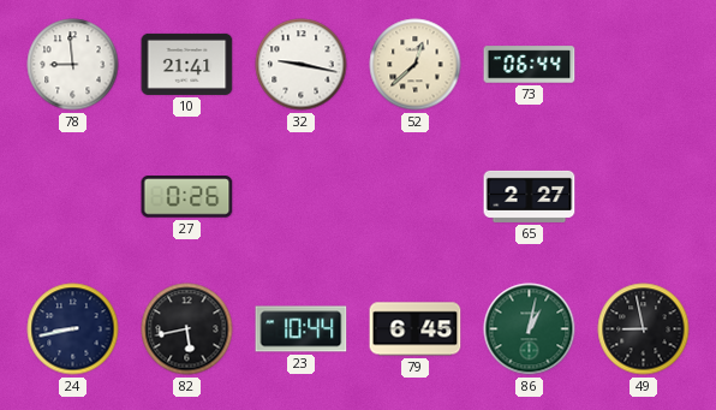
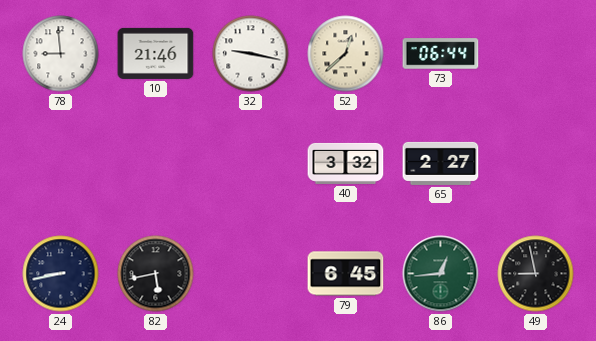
10: 21:41 -> 21:46 (156, 53)
27: 0:26 -> none (187, 197)
40: none -> 3:32 (346, 163)
23: 10:44 -> none (302, 329)
86: 1:02 -> 12:44 (441, 274)
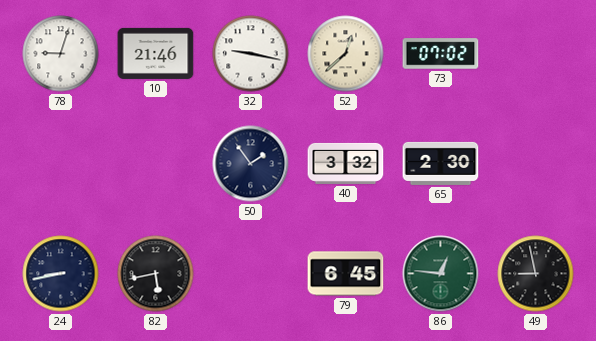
78: 8:59 -> 9:03 (61, 54)
73: 06:44 -> 07:02 (441, 54)
50: none -> 1:54 (251, 164)
65: 2:27 -> 2:30 (441, 163)
86: 12:44 -> 12:46 (441, 274)
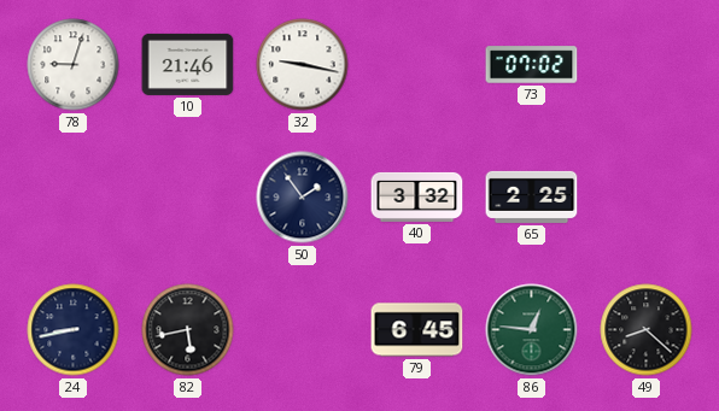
52: 12:38 -> none (346, 54)
65: 2:30 -> 2:25 (532, 196)
49: 8:58 -> 8:22 (647, 330)
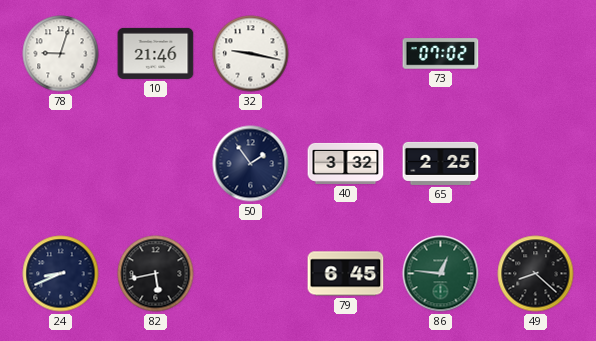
24: 8:43 -> 8:41 (61, 274)
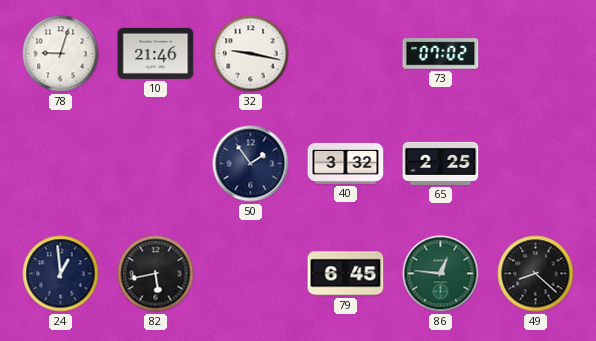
24: 8:41 -> 12:59 (61, 274)
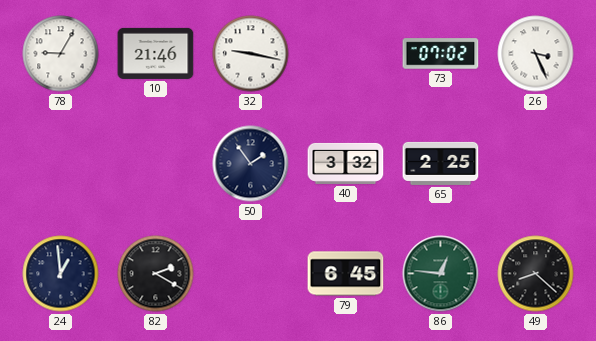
78: 9:03 -> 9:05 (61, 54)
26: none -> 3:26 (536, 54)
82: 5:43 -> 2:20 (156, 274)
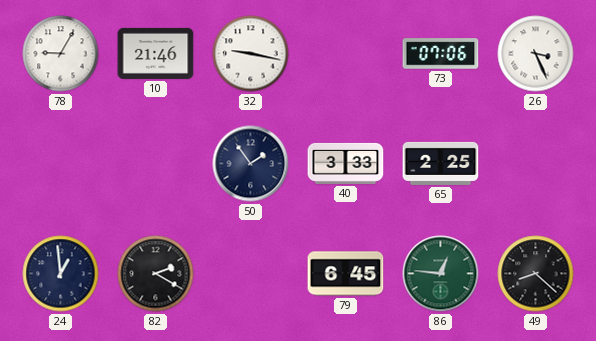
73: 07:02 -> 07:06 (441, 54)
40: 3:32 -> 3:33 (346, 163)
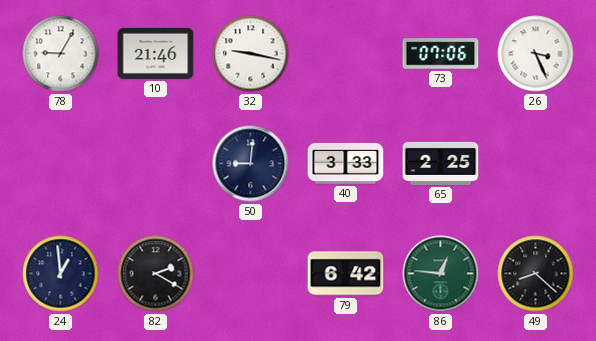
50: 1:54 -> 9:01 (251, 164)
79: 6:45 -> 6:42 (346, 274)
